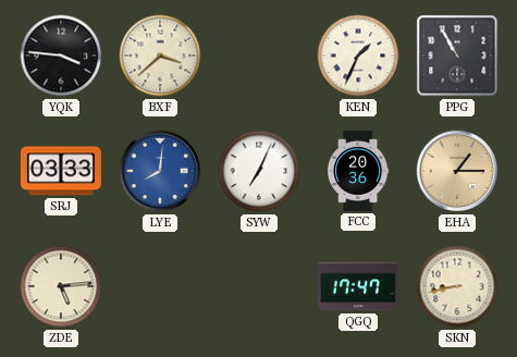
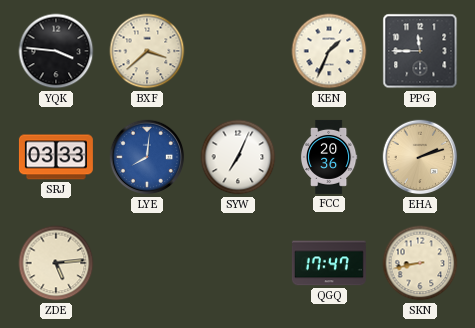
PPG: 10:55 -> 11:45 (420, 51)
EHA: 1:15 -> 2:12 (420, 157)
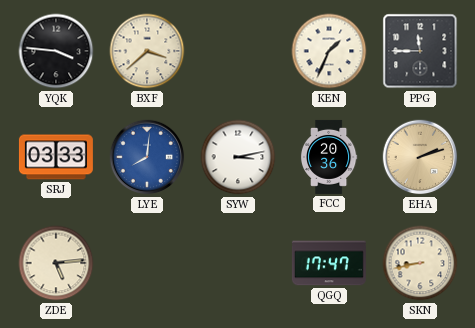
SYW: 7:04 -> 3:13 (238, 157)
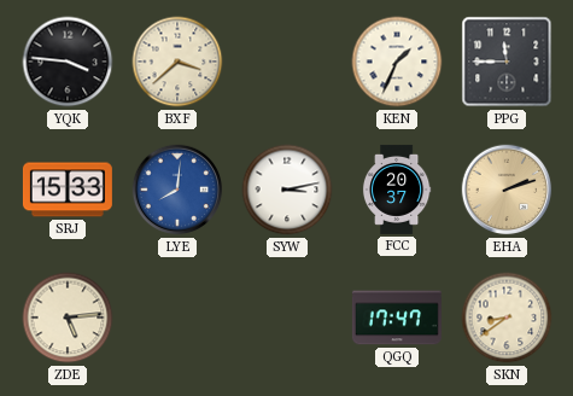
SRJ: 03:33 -> 15:33 (68, 190)
FCC: 20:36 -> 20:37 (397, 190)
SKN: 8:43 -> 8:39 (507, 318)
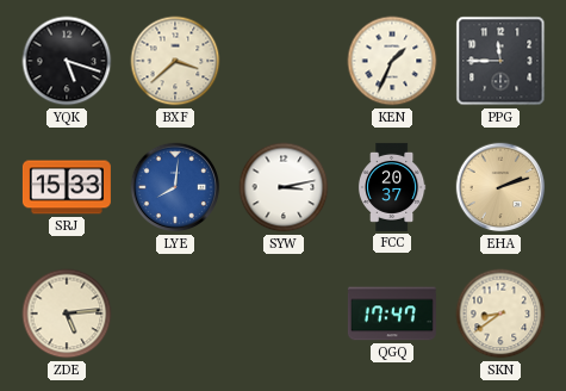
YQK: 3:46 -> 5:18 (67, 61)
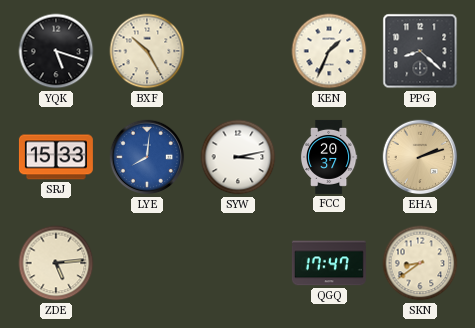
BXF: 3:38 -> 10:25 (147, 51)
PPG: 11:45 -> 8:22 (420, 51)
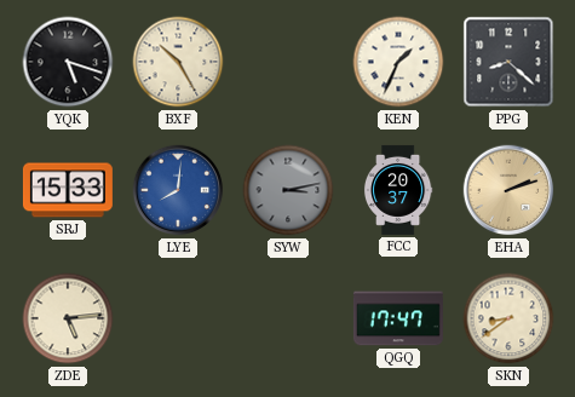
SYW dial: white -> grey (288, 190)
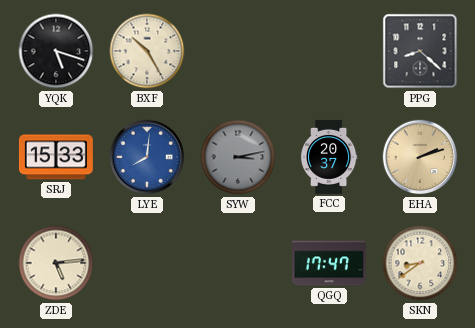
KEN: 1:34 -> none (398, 62)
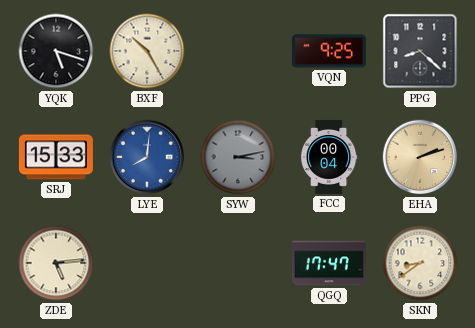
VQN: none -> 9:25 (329, 51)
FCC: 20:37 -> 00:04 (329, 157)
